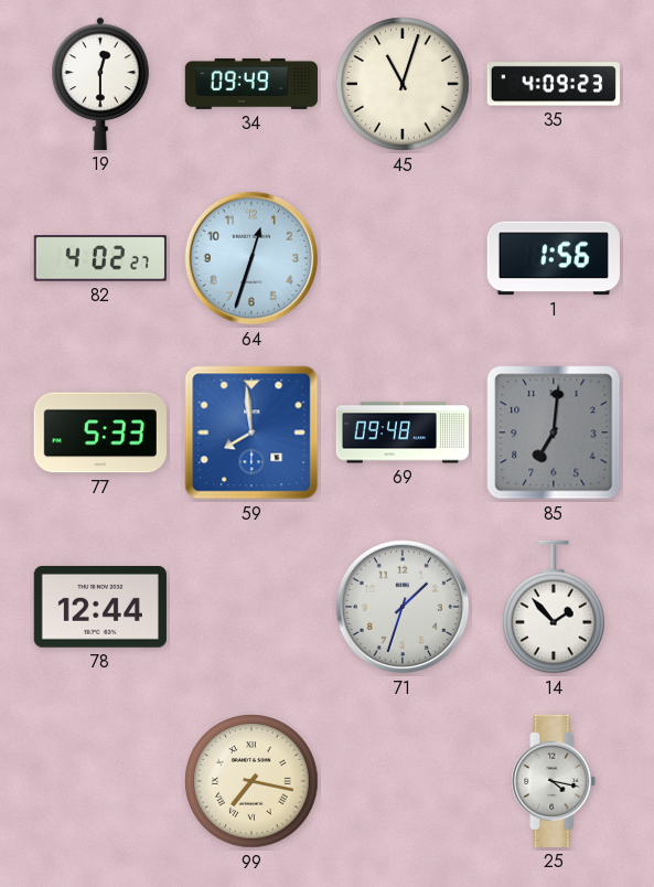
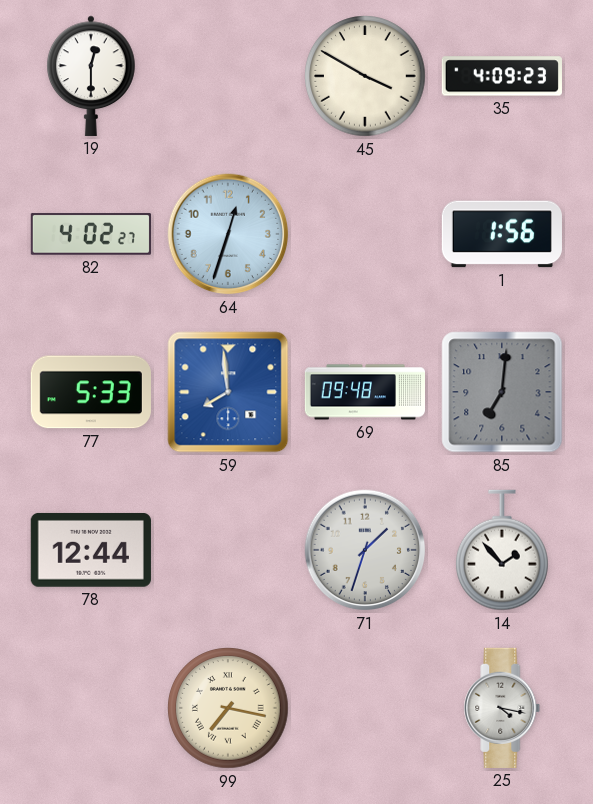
34: 09:49 -> none (251, 84)
45: 11:03 -> 3:50 (365, 76)
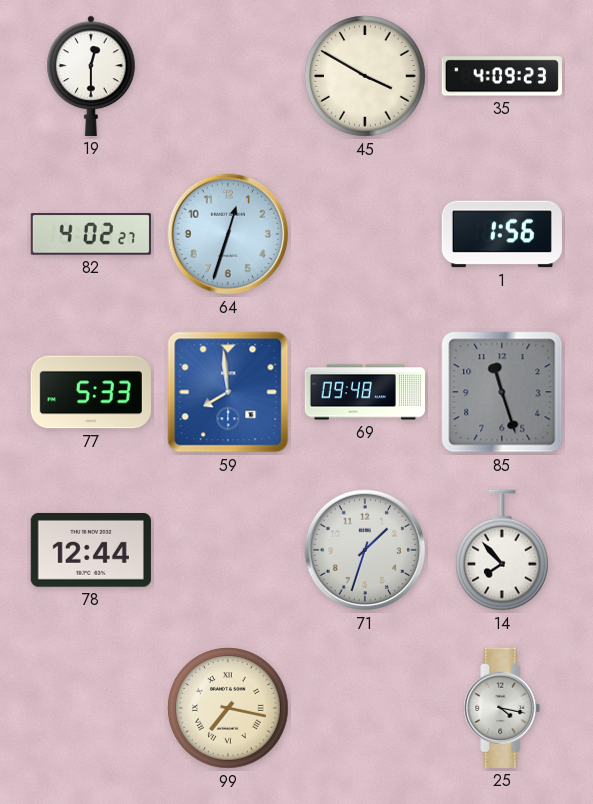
85: 7:01 -> 11:27 (502, 392)
14: 1:53 -> 7:53 (503, 550)
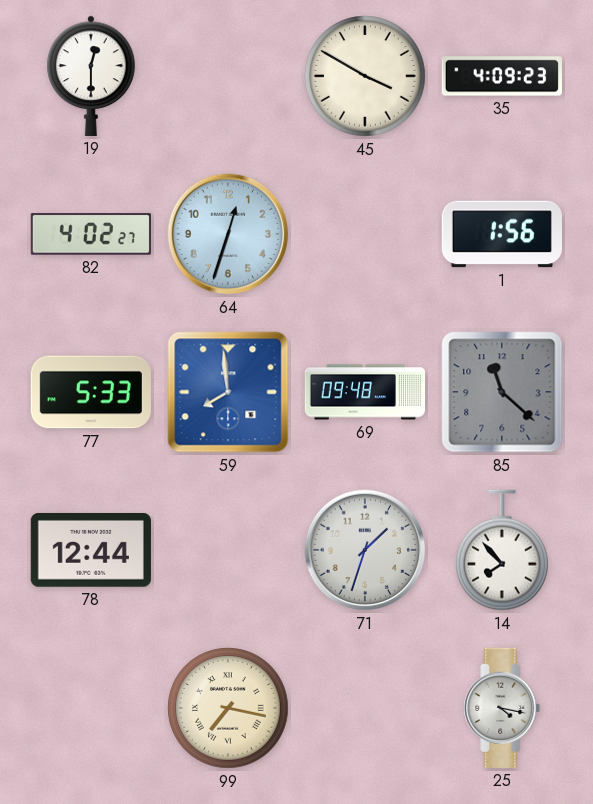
85: 11:27 -> 11:22 (502, 392)
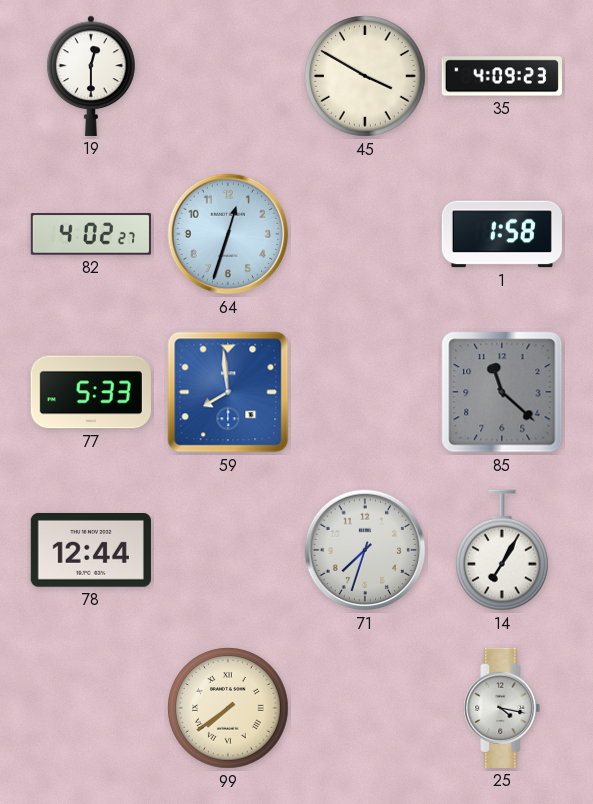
1: 1:56 -> 1:58 (502, 234)
69: 09:48 -> none (364, 392)
71: 1:33 -> 7:33 (365, 550)
14: 7:53 -> 7:05 (503, 550)
99: 7:17 -> 7:39 (228, 708)
